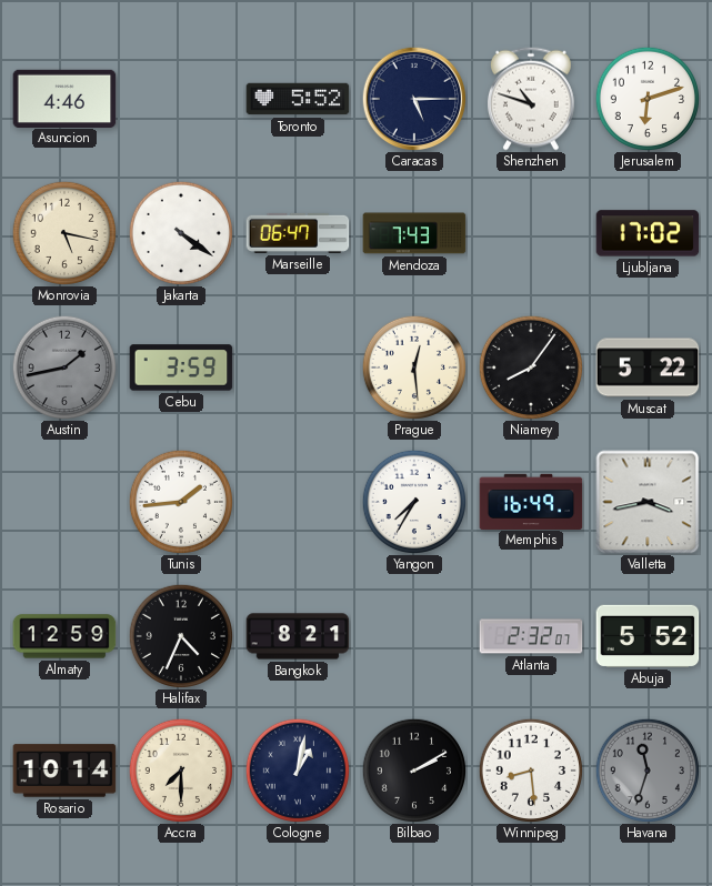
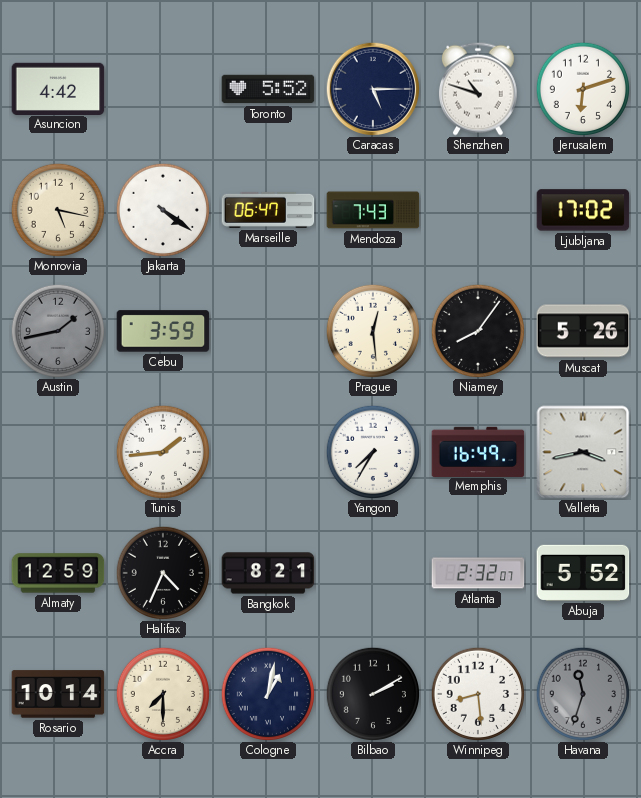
Asuncion: 4:46 -> 4:42 (58, 88)
Muscat: 5:22 -> 5:26 (583, 331)
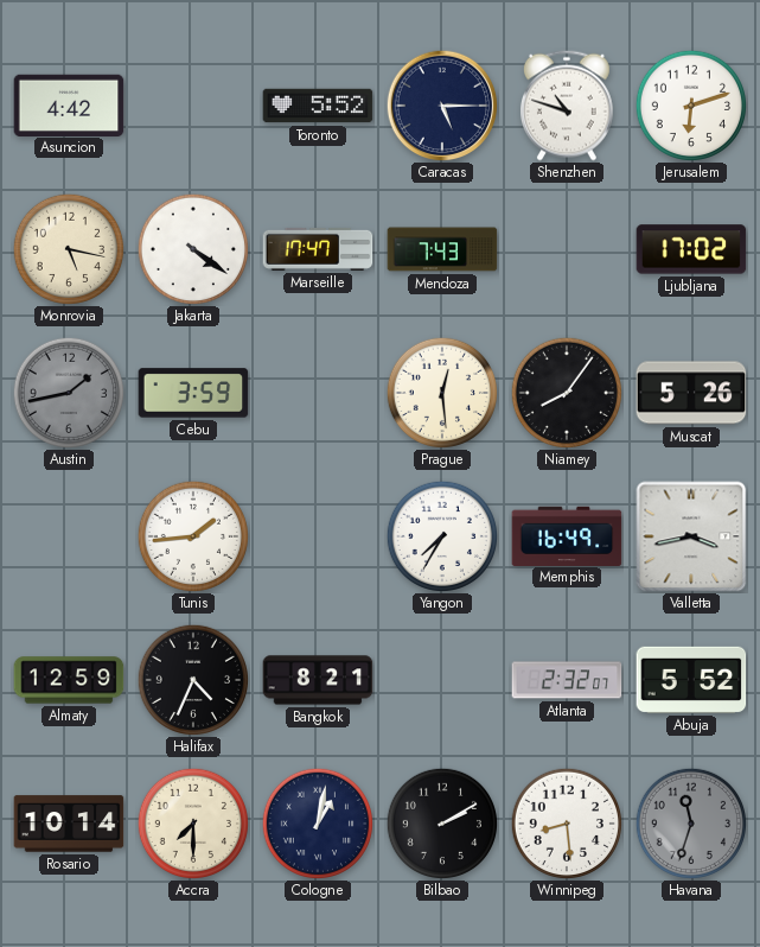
Marseille: 06:47 -> 17:47 (318, 249)
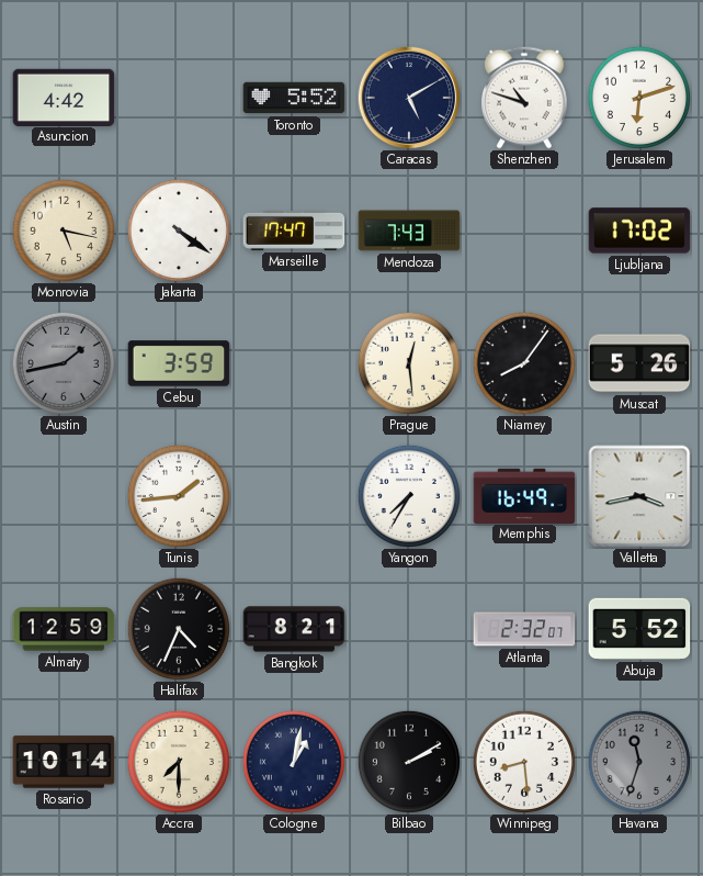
Caracas: 5:15 -> 5:10 (409, 98)
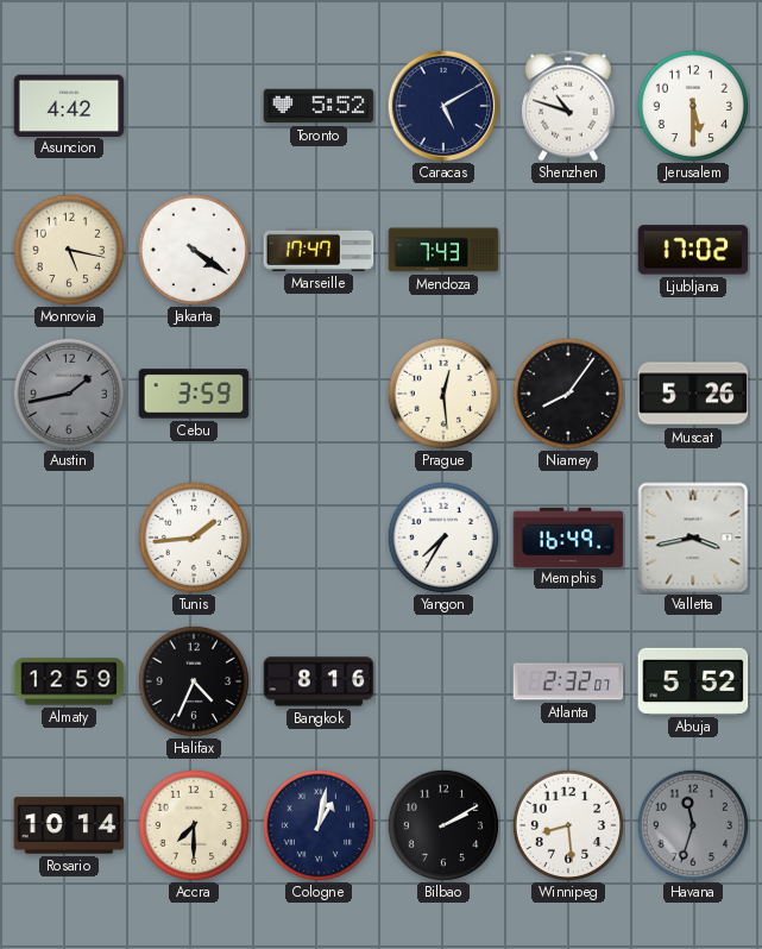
Jerusalem: 6:12 -> 5:30 (692, 105)
Bangkok: 8:21 -> 8:16 (319, 681)
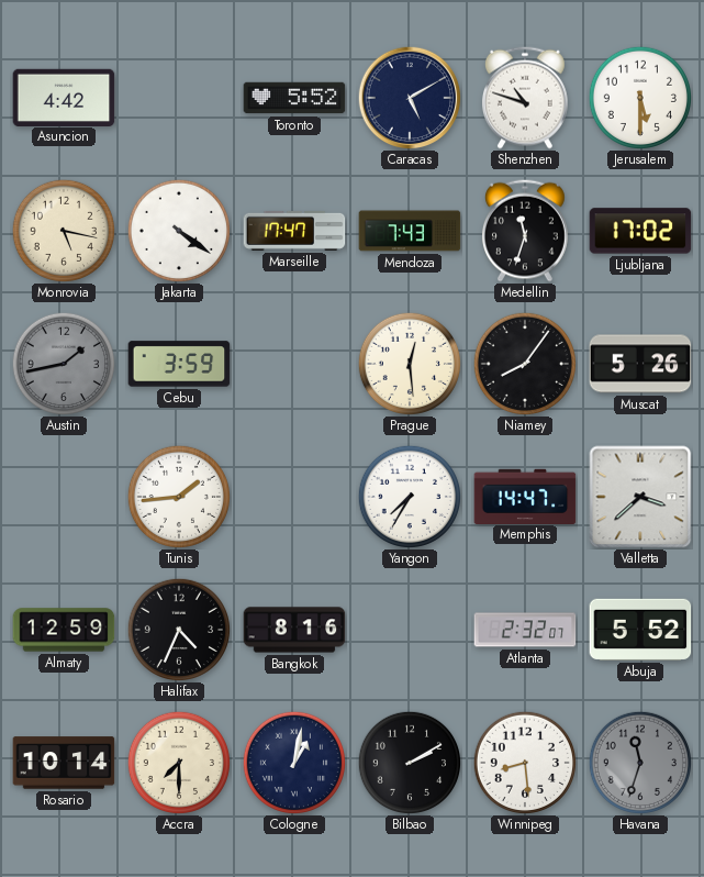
Medellin: none -> 11:33 (525, 231)
Memphis: 16:49 -> 14:47 (525, 496)
Valletta: 3:43 -> 3:38 (640, 497)
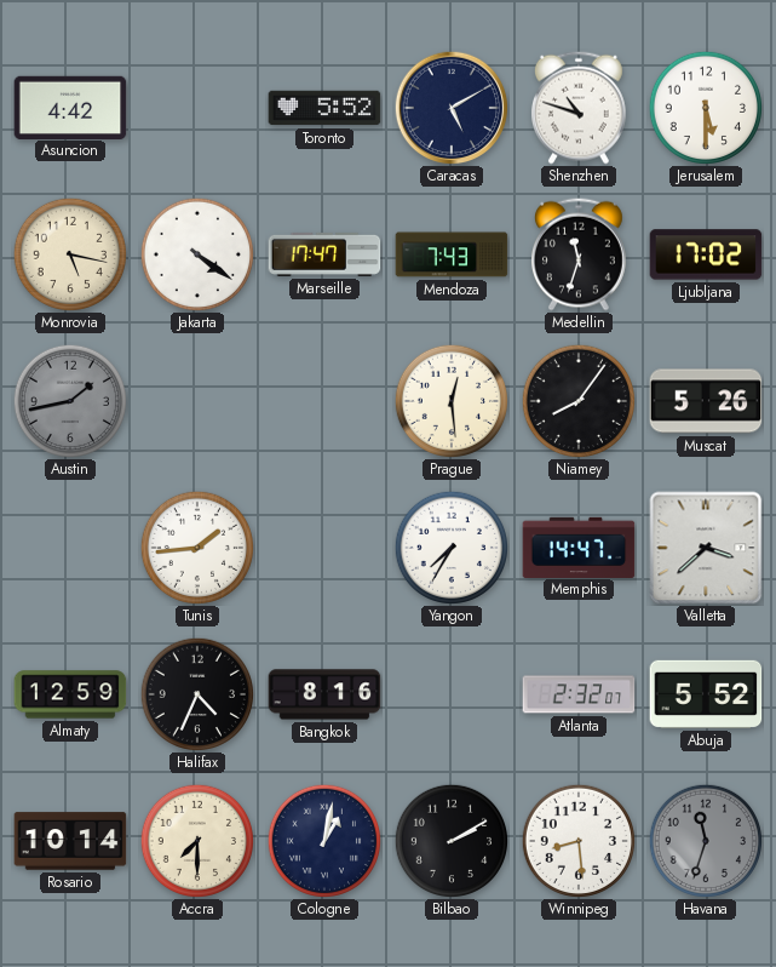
Cebu: 3:59 -> none (179, 364)
